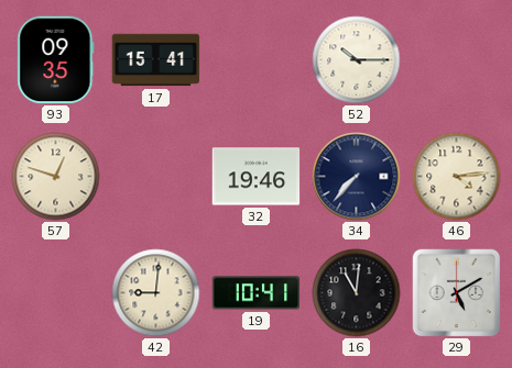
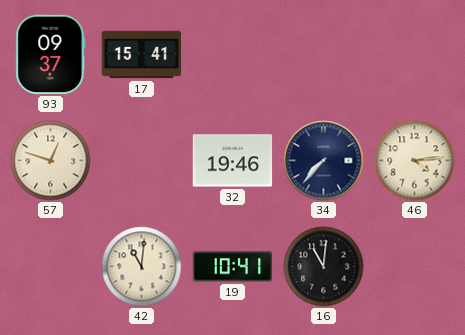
93: 09:35 -> 09:37 (51, 55)
52: 10:15 -> none (357, 60)
42: 9:01 -> 11:01 (142, 267)
29: 5:10 -> none (457, 293)
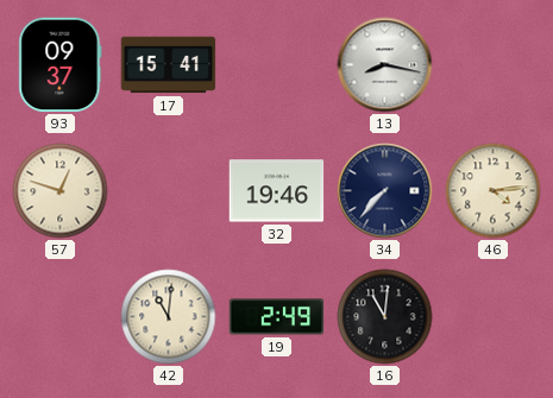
13: none -> 8:17 (385, 65)
19: 10:41 -> 2:49 (277, 317)
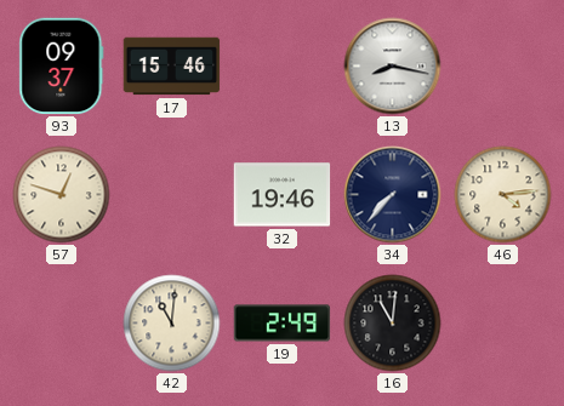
17: 15:41 -> 15:46 (172, 67)
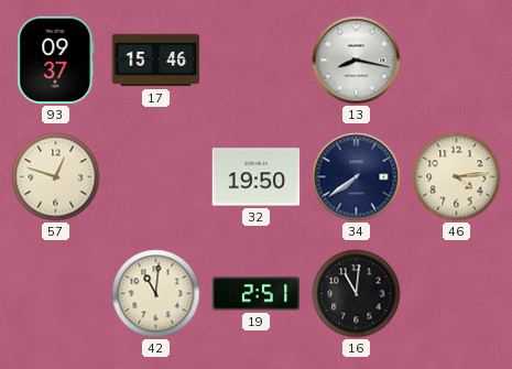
32: 19:46 -> 19:50 (257, 177)
34: 7:37 -> 7:39 (357, 177)
19: 2:49 -> 2:51 (257, 294)
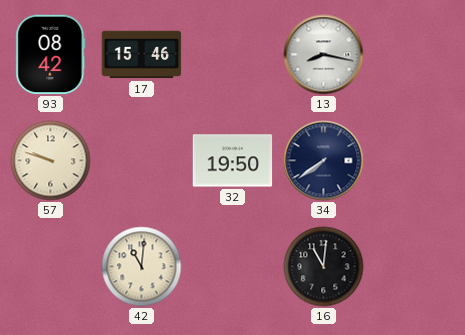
93: 09:37 -> 08:42 (51, 55)
57: 12:48 -> 9:48 (51, 161)
46: 4:14 -> none (457, 177)
19: 2:51 -> none (257, 294)
